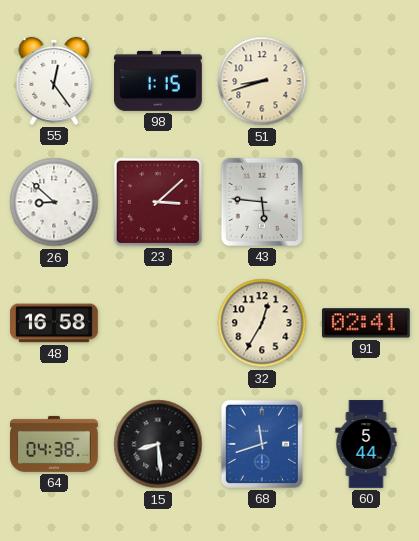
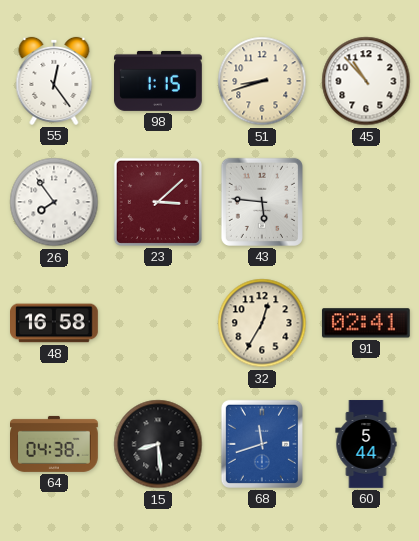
45: none -> 10:53 (366, 81)
26: 8:52 -> 7:54 (54, 202)
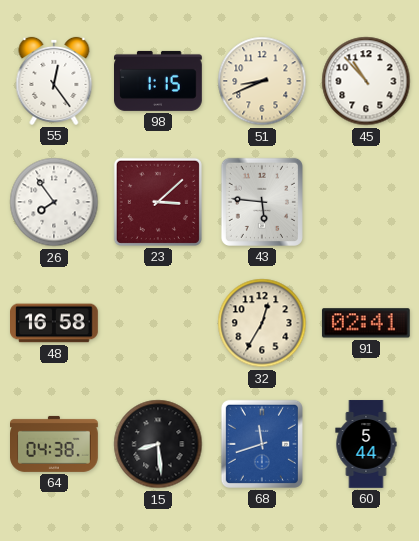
51: 8:42 -> 8:41 (262, 81)
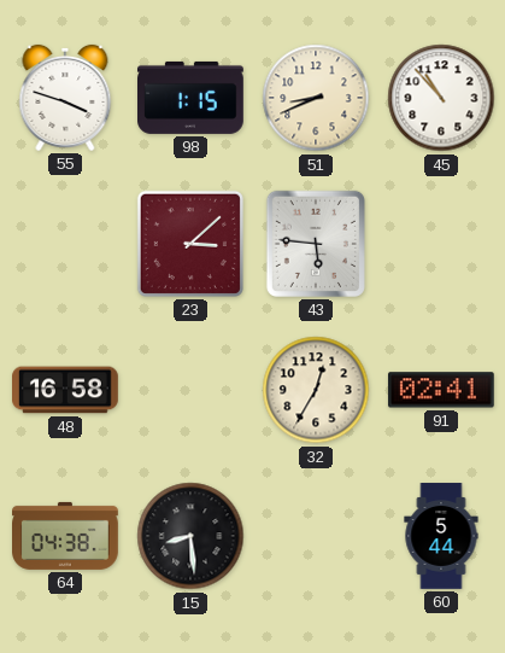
55: 12:24 -> 3:48 (65, 98)
26: 7:54 -> none (54, 202)
68: 11:42 -> none (262, 444)
